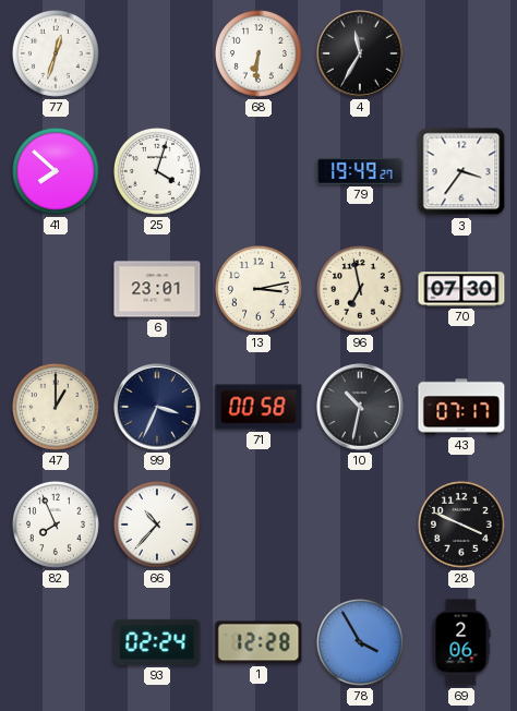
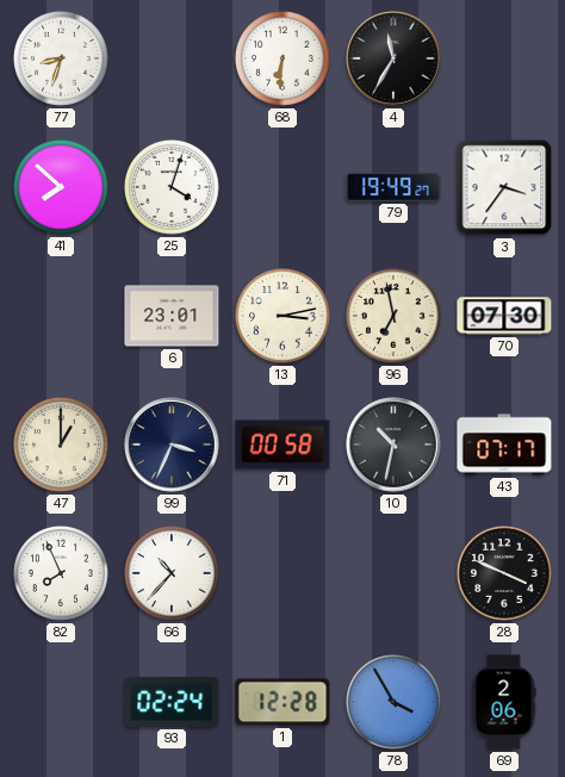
77: 12:33 -> 8:33 (61, 58)
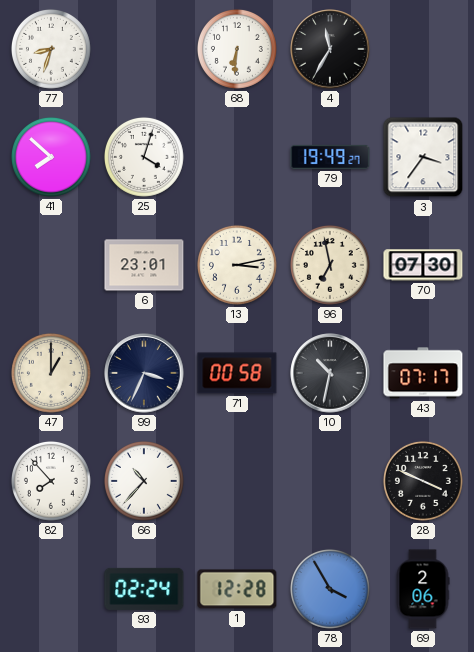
82: 7:56 -> 7:53 (51, 481)
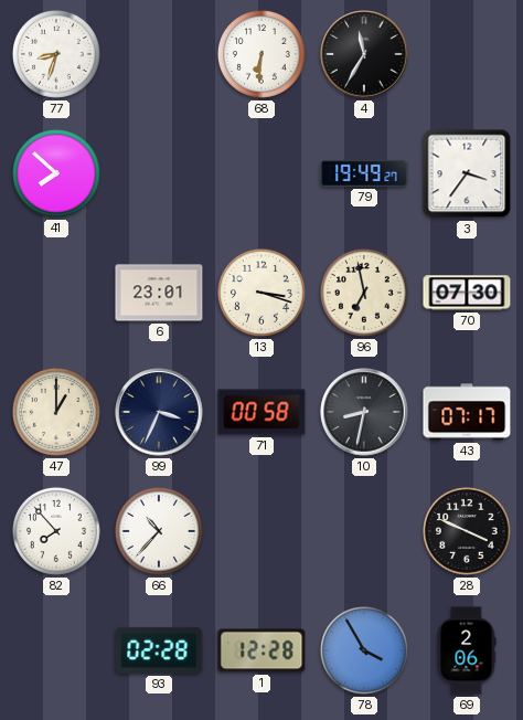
25: 4:03 -> none (144, 157)
13: 3:13 -> 3:18 (261, 293)
10: 10:32 -> 8:32 (364, 412)
93: 02:24 -> 02:28 (159, 650)
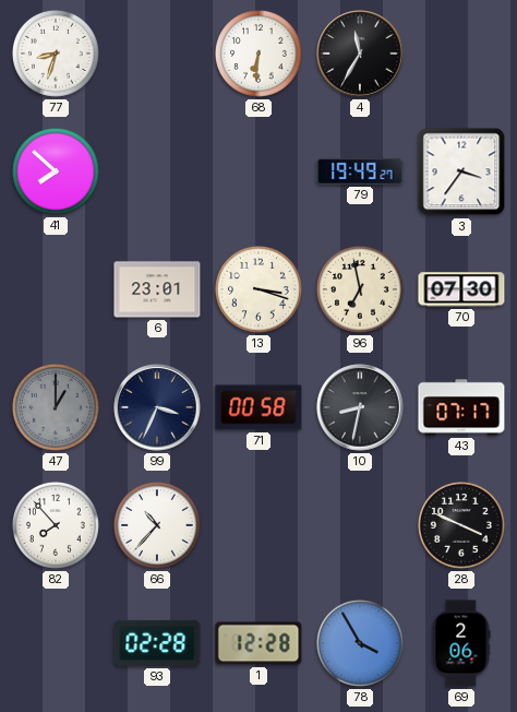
47 dial: cream -> grey (56, 407)
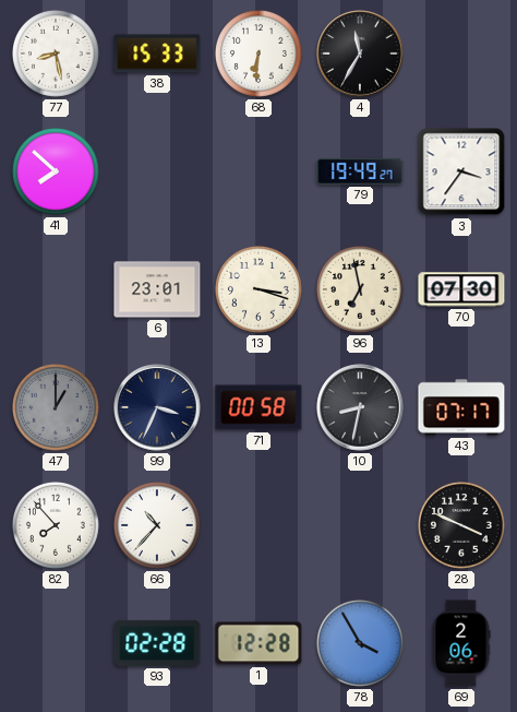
77: 8:33 -> 8:28 (56, 54)
38: none -> 15:33 (157, 54)
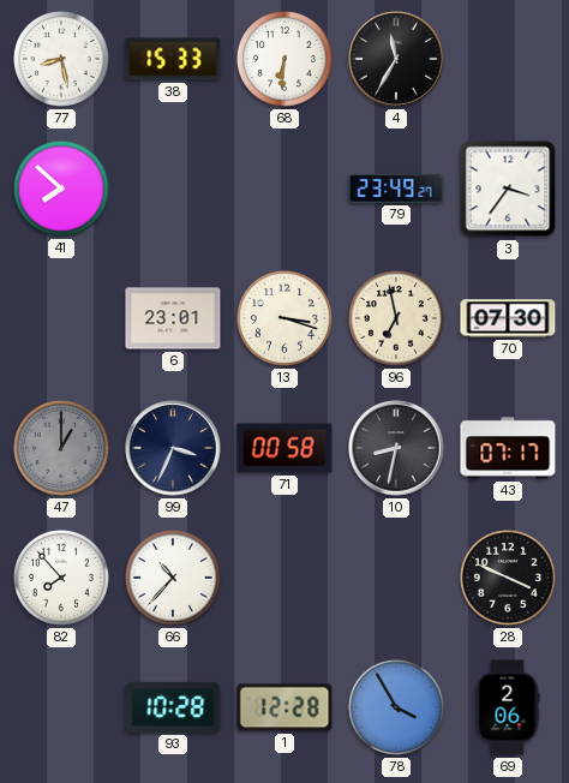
79: 19:49 -> 23:49 (396, 189)
93: 02:28 -> 10:28 (173, 707)
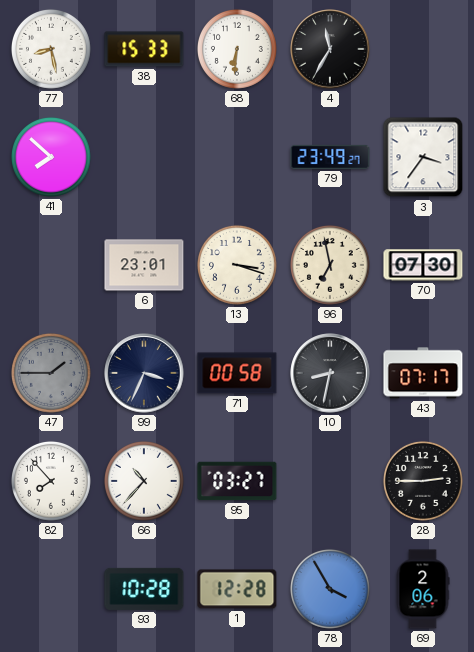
47: 1:00 -> 1:45 (51, 373)
95: none -> 03:27 (237, 481)
28: 3:49 -> 2:45 (423, 481)
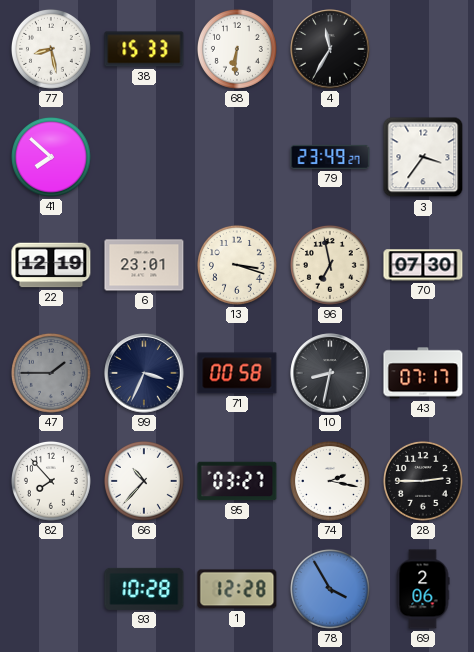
22: none -> 12:19 (51, 265)
74: none -> 2:17 (330, 481)
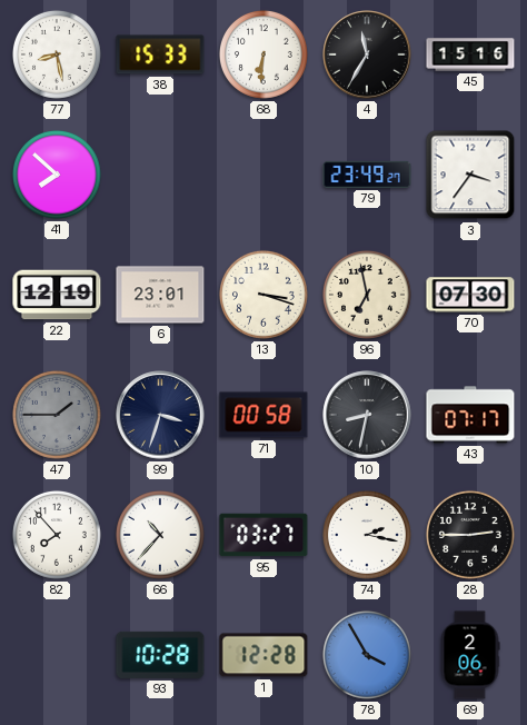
45: none -> 15:16 (470, 54)
99: 3:34 -> 3:33 (160, 415)
